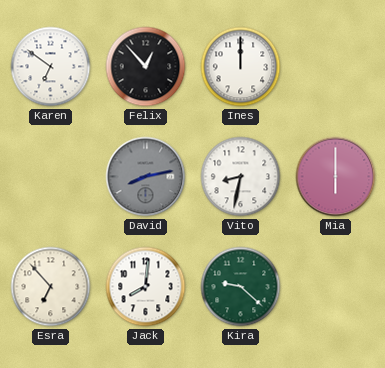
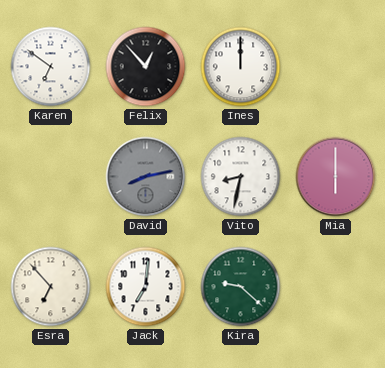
Jack: 8:01 -> 7:01 (146, 287)
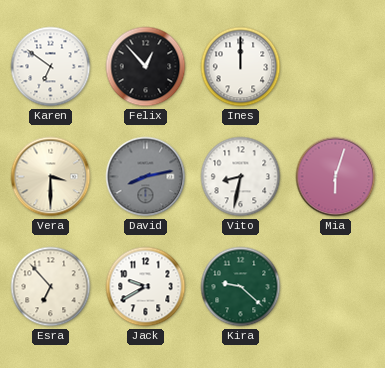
Vera: none -> 3:30 (51, 177)
Mia: 6:00 -> 6:03 (336, 177)
Jack: 7:01 -> 9:40 (146, 287)
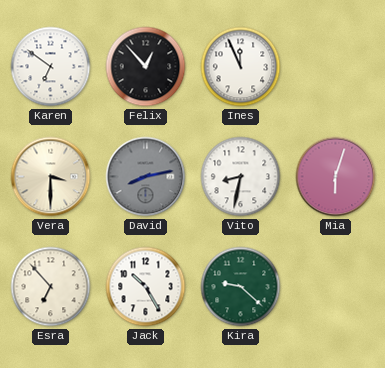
Ines: 12:00 -> 11:56 (241, 67)
Jack: 9:40 -> 10:25 (146, 287)
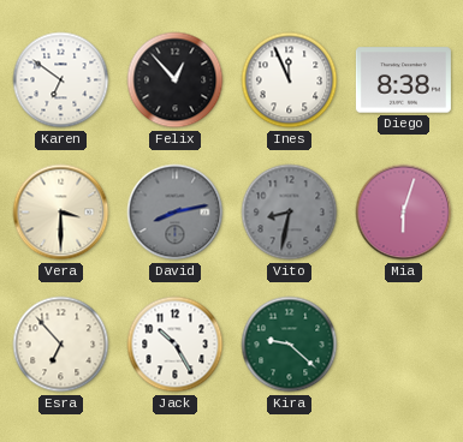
Diego: none -> 8:38 (403, 80)
Vito dial: white -> grey (290, 213)
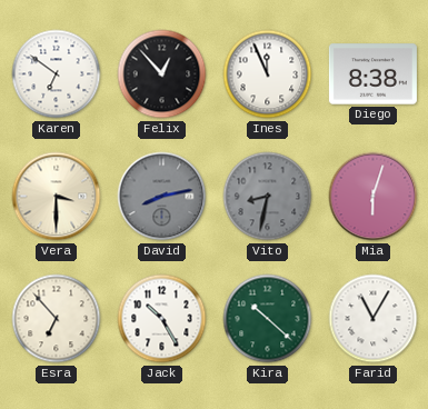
Kira: 9:22 -> 10:22 (268, 319)
Farid: none -> 11:05 (374, 319)
